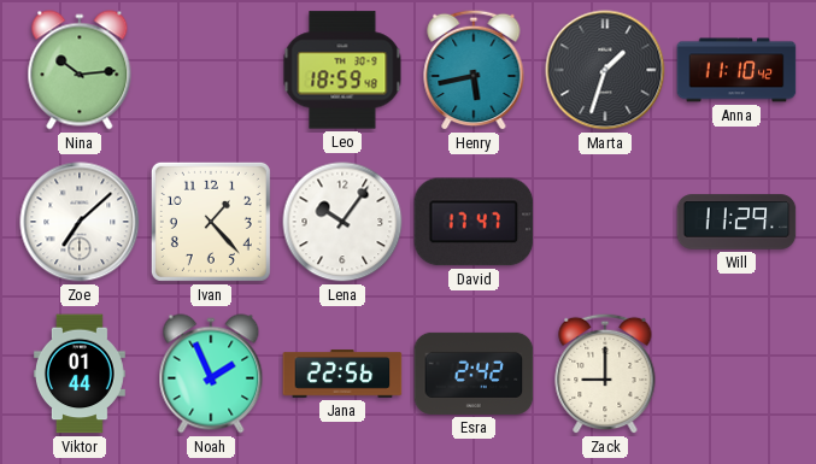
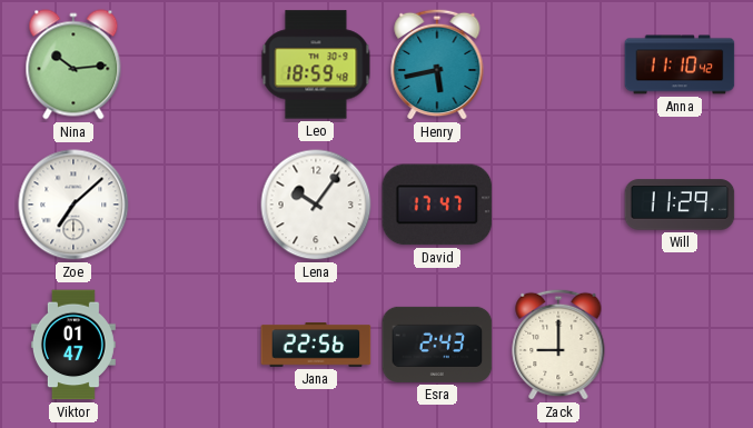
Marta: 1:33 -> none (605, 70)
Ivan: 1:23 -> none (211, 222)
Viktor: 01:44 -> 01:47 (73, 345)
Noah: 1:56 -> none (211, 374)
Esra: 2:42 -> 2:43 (437, 345)
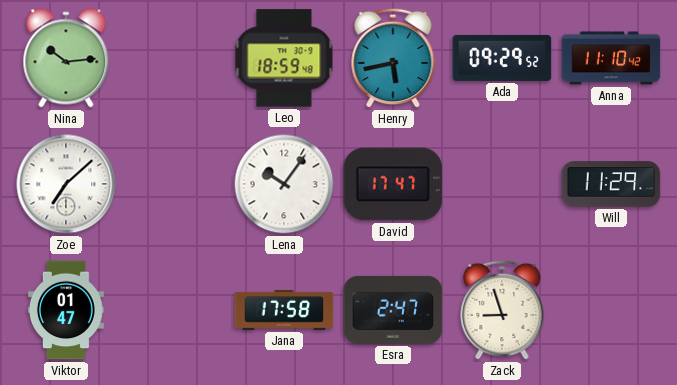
Ada: none -> 09:29 (502, 58)
Jana: 22:56 -> 17:58 (284, 310)
Esra: 2:43 -> 2:47 (393, 310)
Zack: 9:00 -> 8:57 (502, 310)
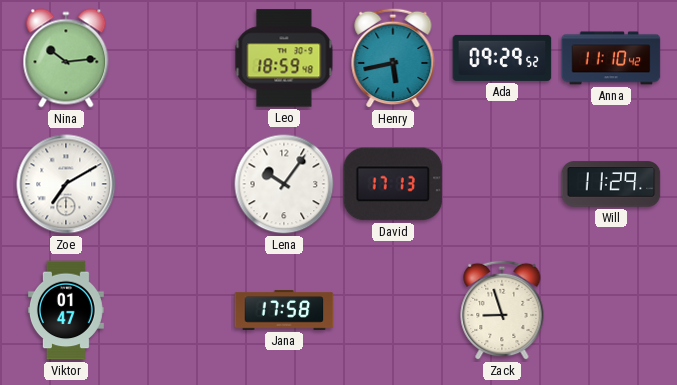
Zoe: 7:08 -> 7:10 (66, 184)
David: 17:47 -> 17:13 (393, 184)
Esra: 2:47 -> none (393, 310)
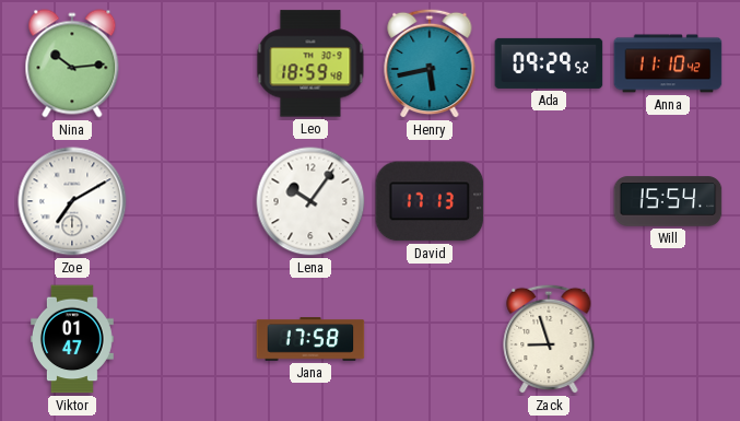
Will: 11:29 -> 15:54 (668, 201)
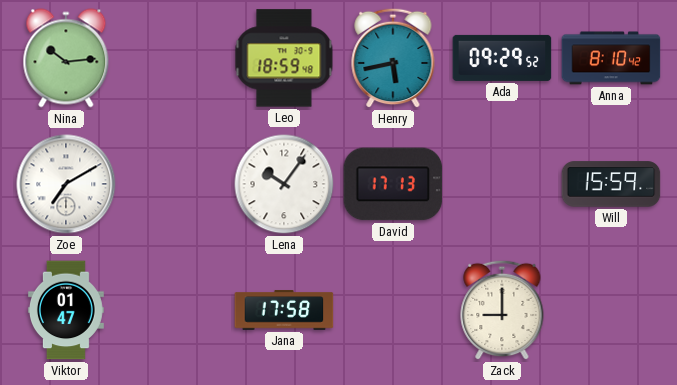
Anna: 11:10 -> 8:10 (611, 58)
Will: 15:54 -> 15:59 (611, 184)
Zack: 8:57 -> 9:00 (502, 310)
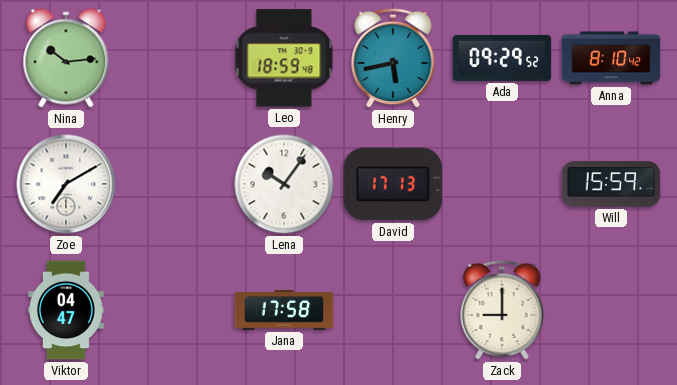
Viktor: 01:47 -> 04:47 (66, 310)
